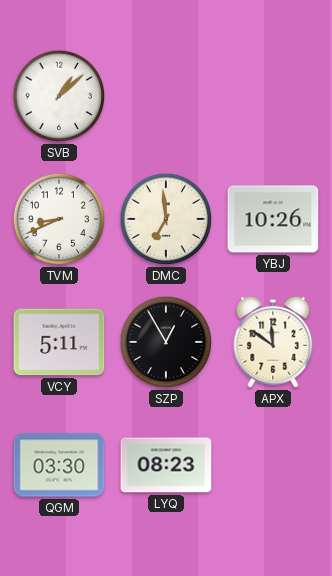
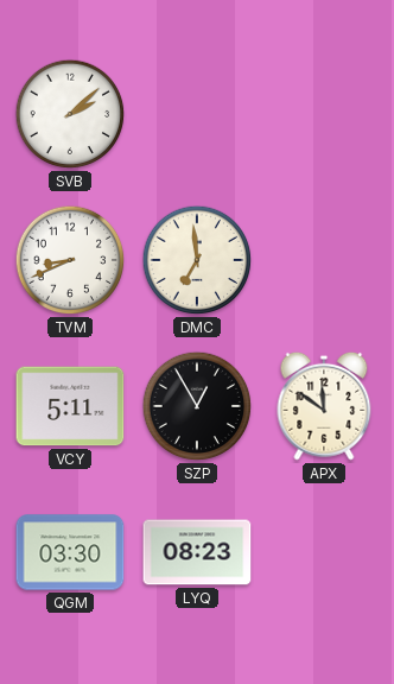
SVB: 1:08 -> 2:08 (70, 114)
YBJ: 10:26 -> none (273, 219)
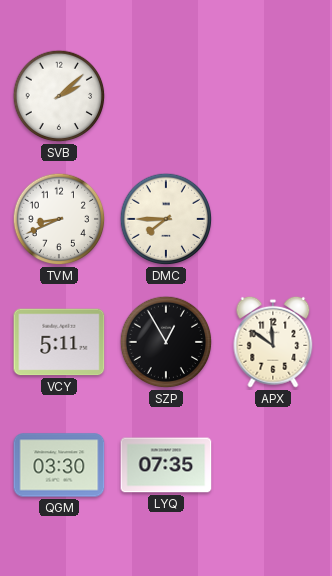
DMC: 6:59 -> 7:45 (166, 219)
LYQ: 08:23 -> 07:35 (166, 465)
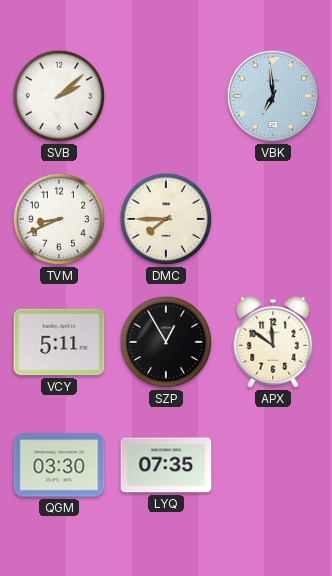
VBK: none -> 6:59 (273, 96)
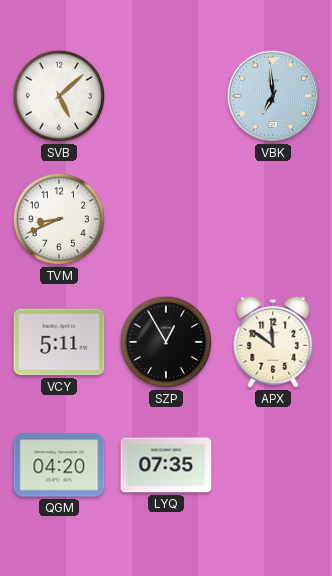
SVB: 2:08 -> 5:08 (59, 96)
DMC: 7:45 -> none (166, 219)
QGM: 03:30 -> 04:20 (59, 465)
